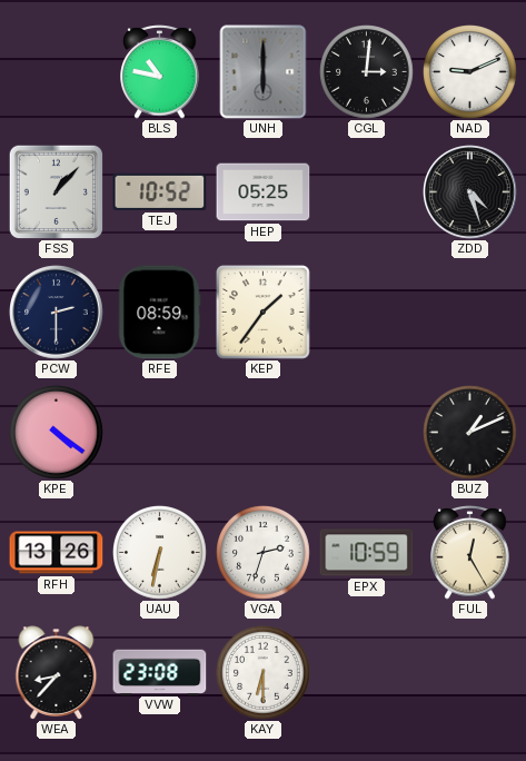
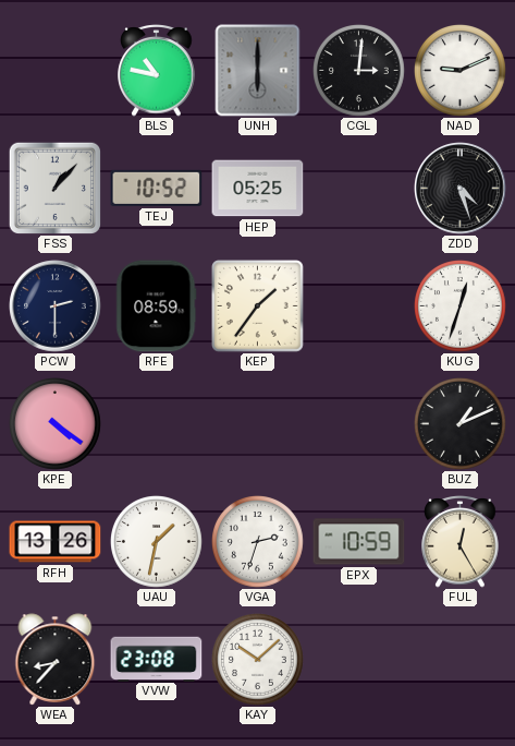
KUG: none -> 12:33 (461, 306)
UAU: 6:32 -> 1:32 (157, 542)
KAY: 6:30 -> 10:08 (258, 660)
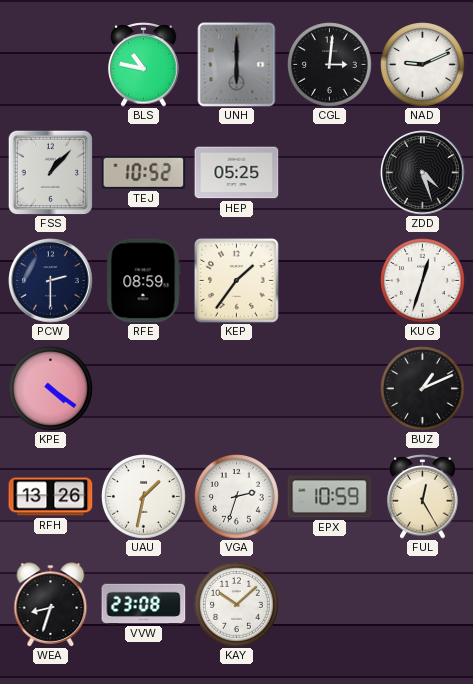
WEA: 8:37 -> 8:33 (51, 605)
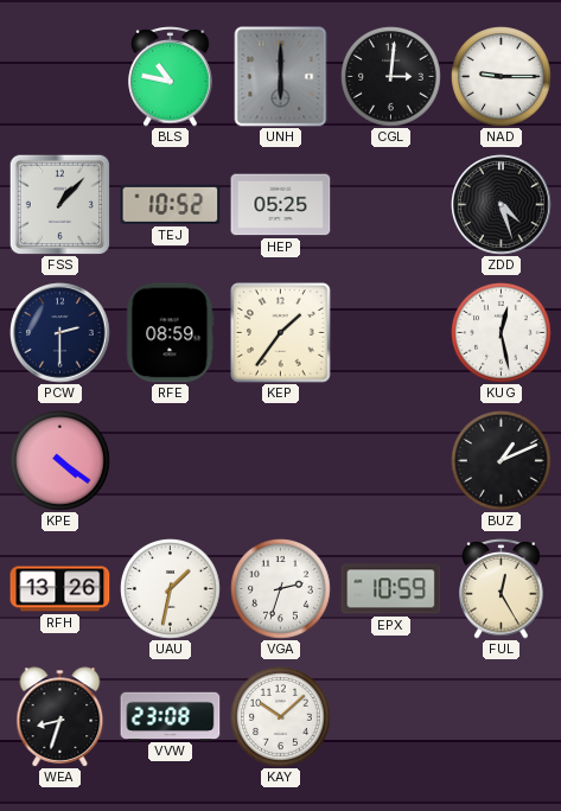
NAD: 9:11 -> 9:15 (502, 77)
KUG: 12:33 -> 12:28 (502, 333)
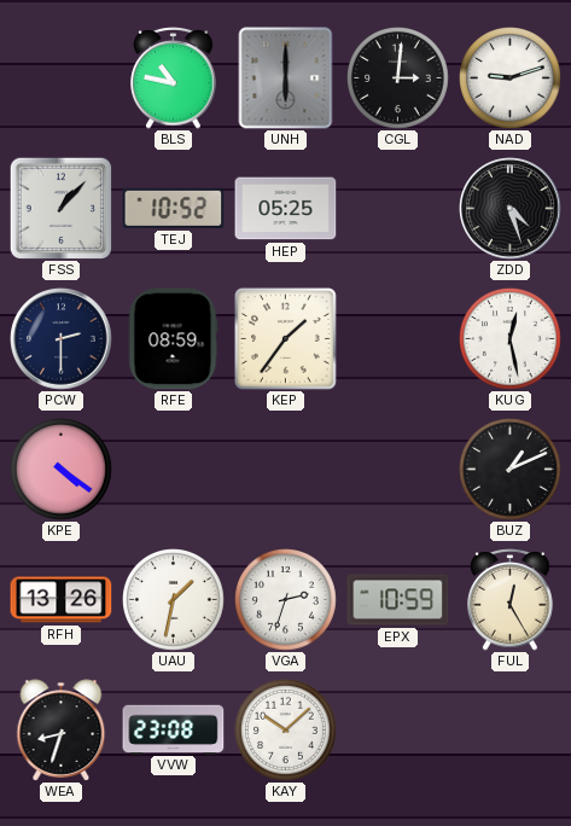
NAD: 9:15 -> 9:12 (511, 78)
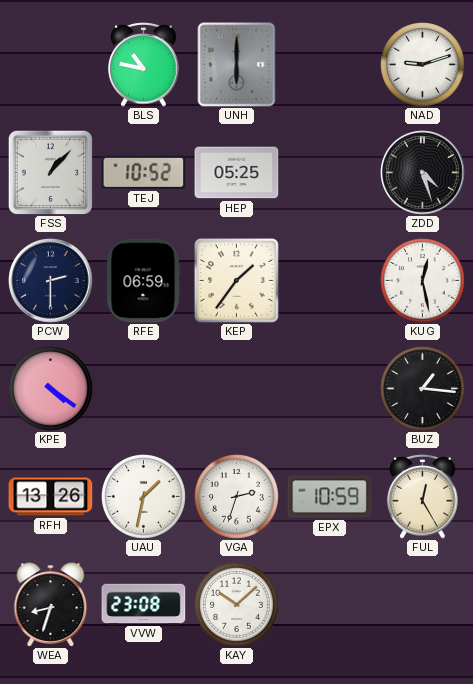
CGL: 3:01 -> none (398, 78)
RFE: 08:59 -> 06:59 (144, 281)
BUZ: 1:11 -> 1:16 (423, 389)
